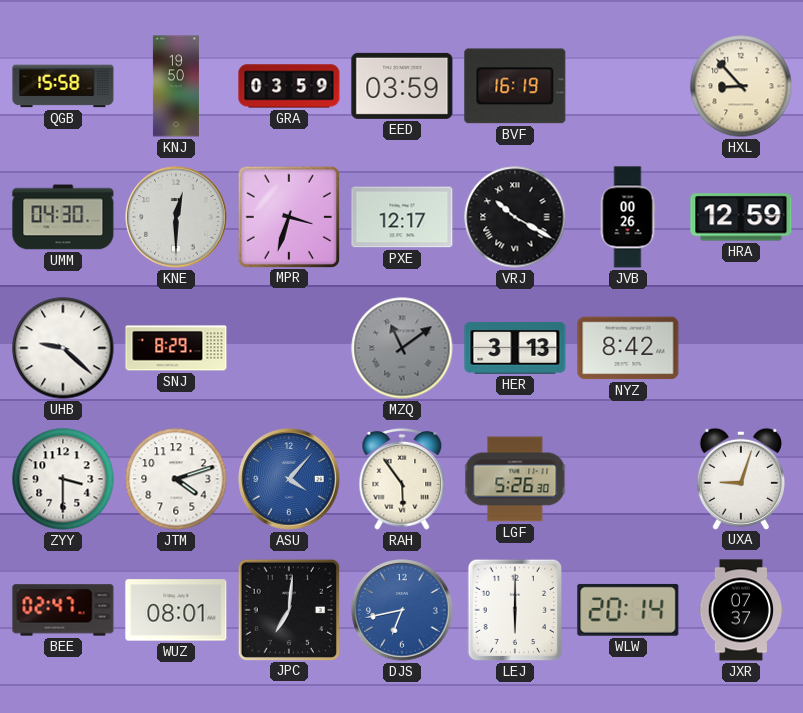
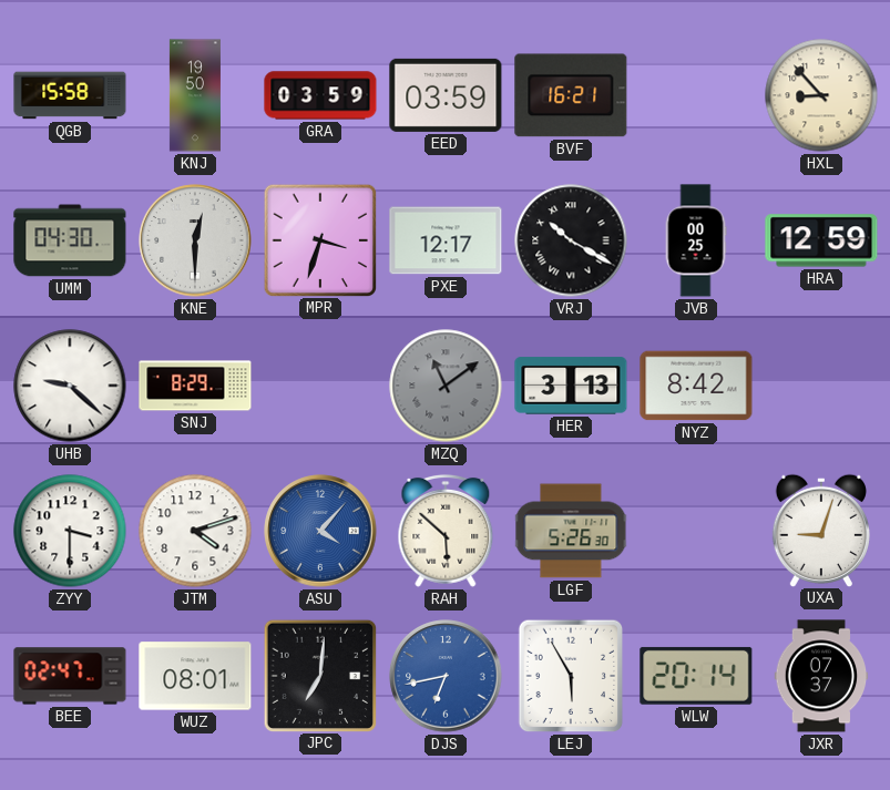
BVF: 16:19 -> 16:21 (571, 95)
JVB: 00:26 -> 00:25 (696, 240)
RAH: 5:54 -> 5:52 (446, 531)
LEJ: 6:00 -> 5:55 (571, 676)
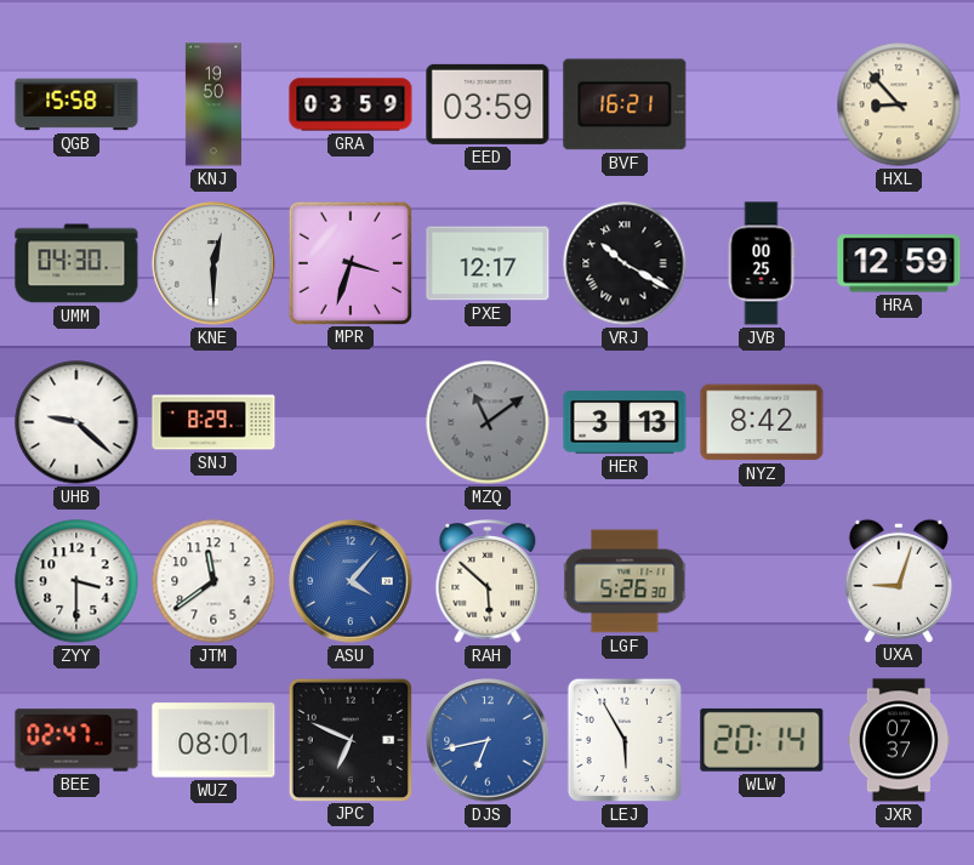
JTM: 4:12 -> 11:39 (213, 581)
JPC: 7:01 -> 6:49 (349, 739)
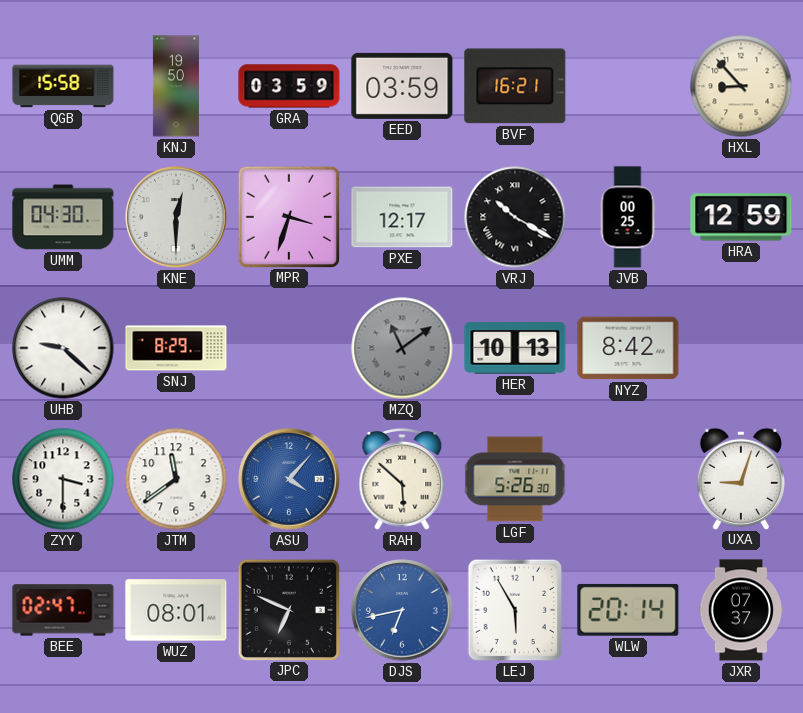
HER: 3:13 -> 10:13 (515, 348)
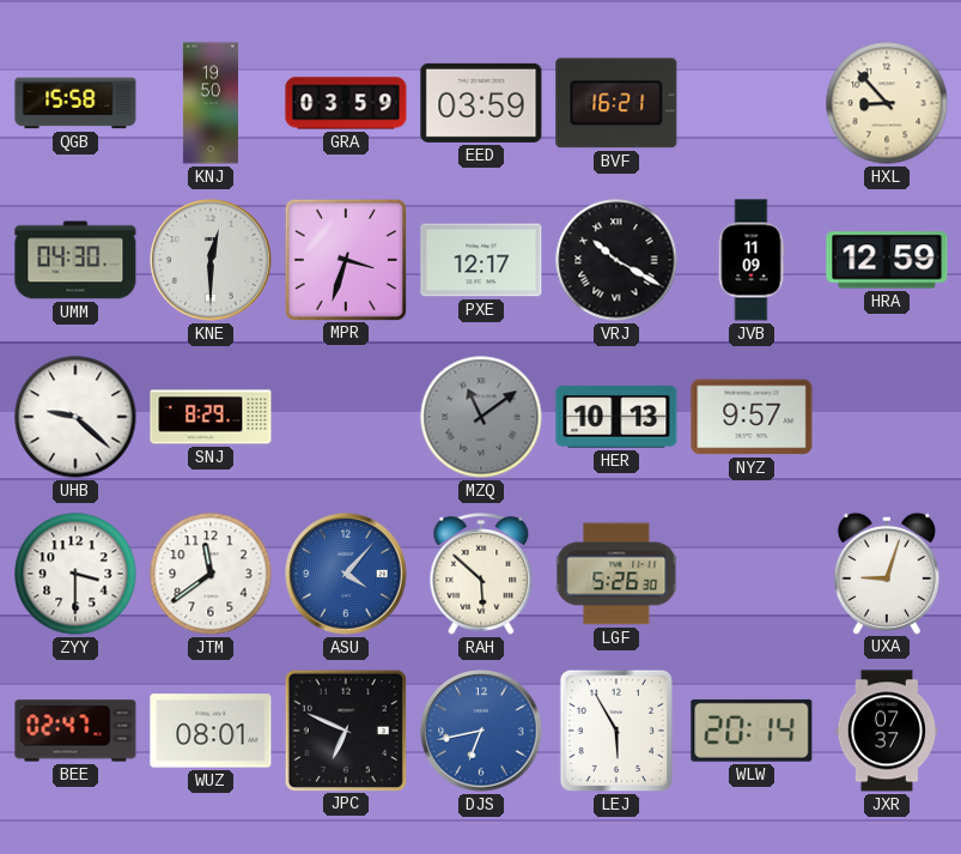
JVB: 00:25 -> 11:09 (752, 260)
NYZ: 8:42 -> 9:57 (752, 417)
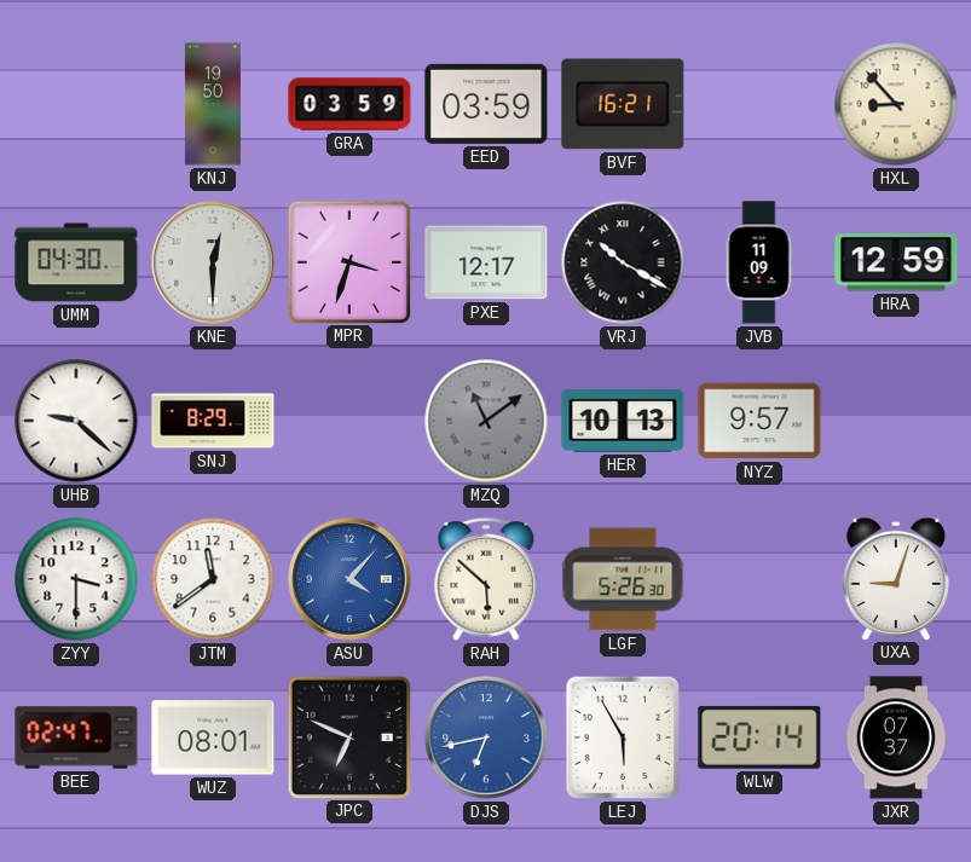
QGB: 15:58 -> none (75, 103)
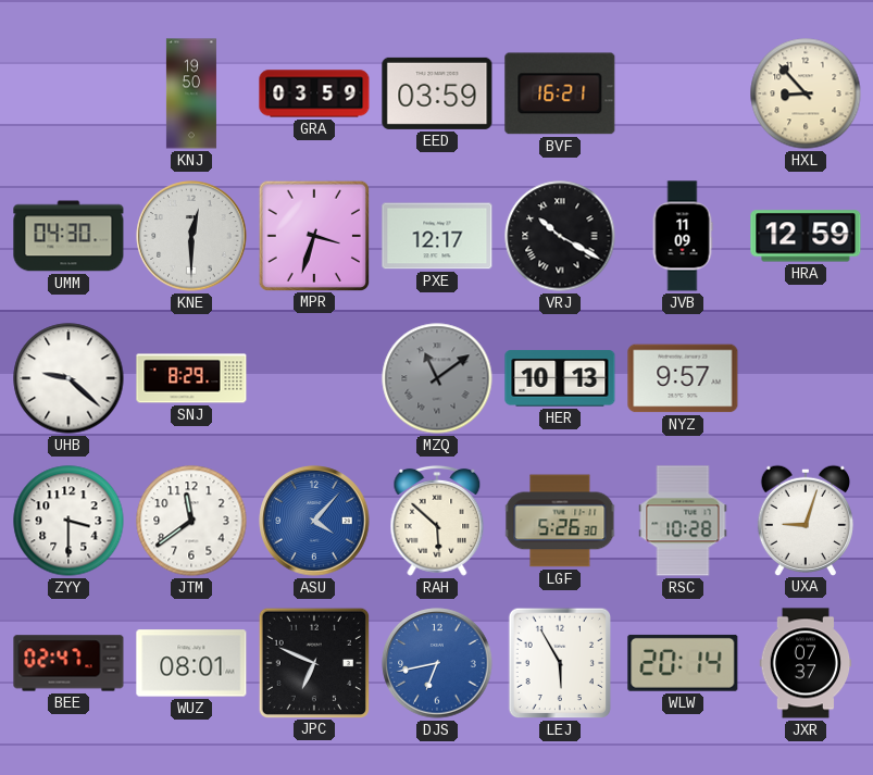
RSC: none -> 10:28 (683, 521)
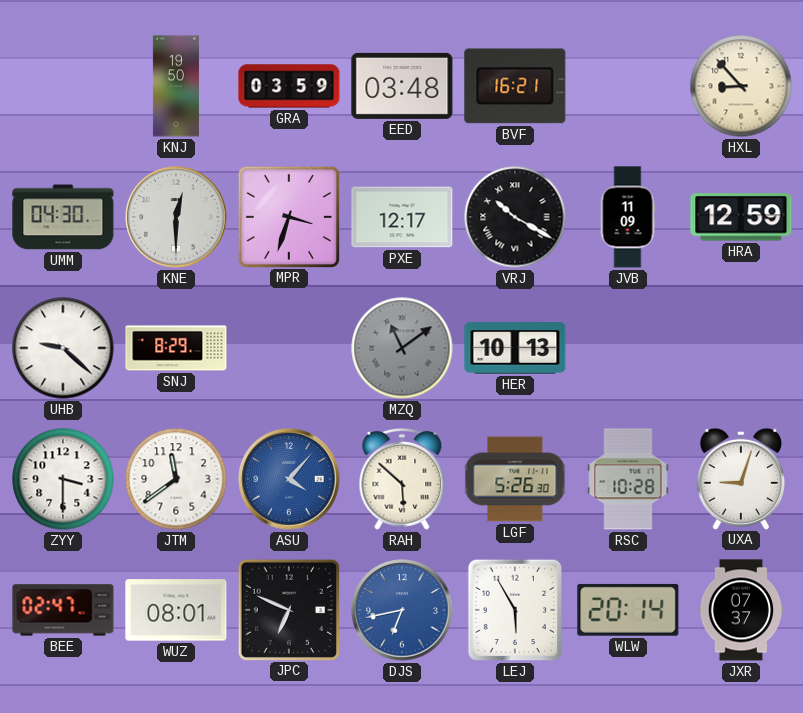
EED: 03:59 -> 03:48 (402, 86)
NYZ: 9:57 -> none (683, 378)
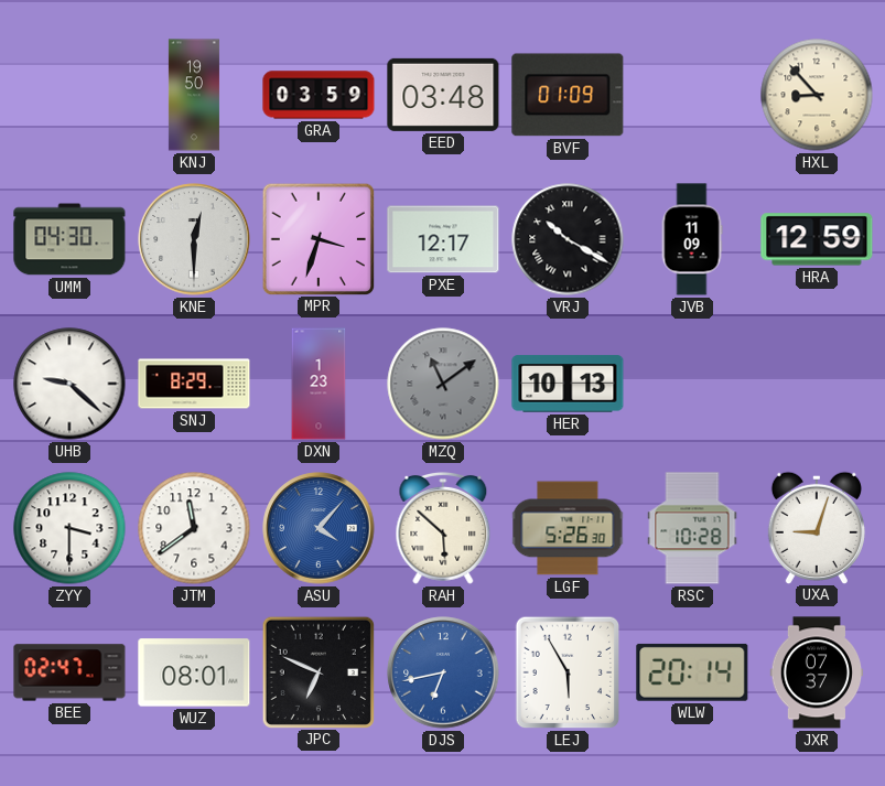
BVF: 16:21 -> 01:09 (568, 95)
DXN: none -> 1:23 (319, 384)
